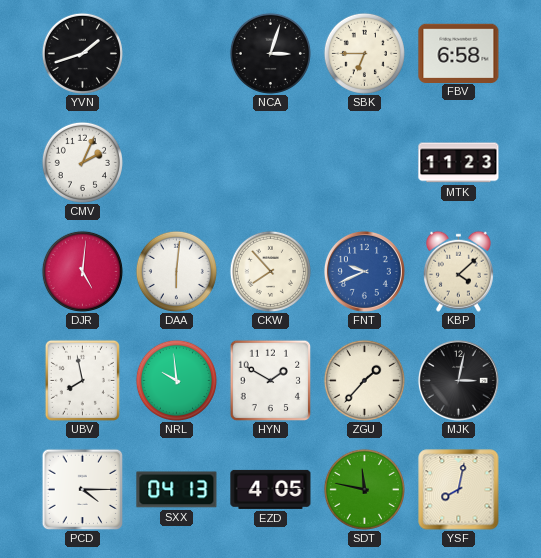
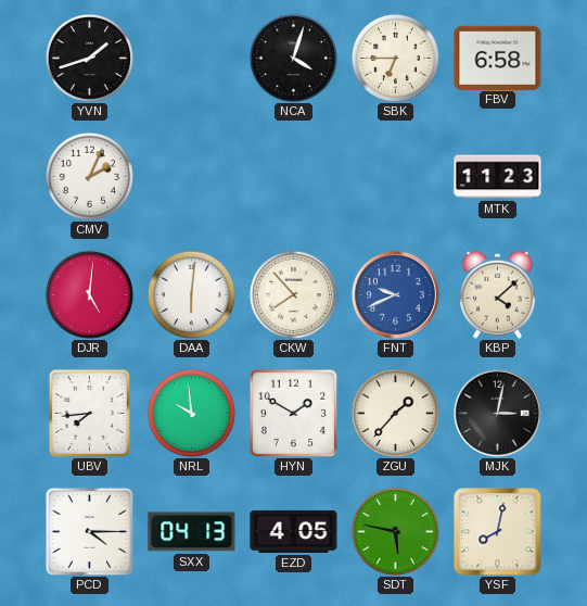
NCA: 3:03 -> 4:03 (293, 58)
UBV: 7:58 -> 7:44 (89, 413)
SDT: 11:47 -> 5:47 (395, 531)
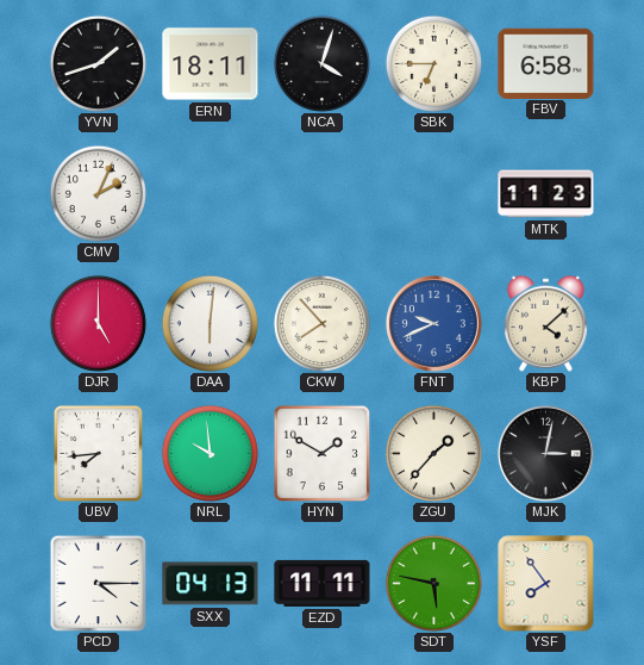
ERN: none -> 18:11 (211, 64)
DJR: 5:01 -> 5:00 (98, 323)
EZD: 4:05 -> 11:11 (323, 583)
YSF: 8:02 -> 7:54 (546, 584)
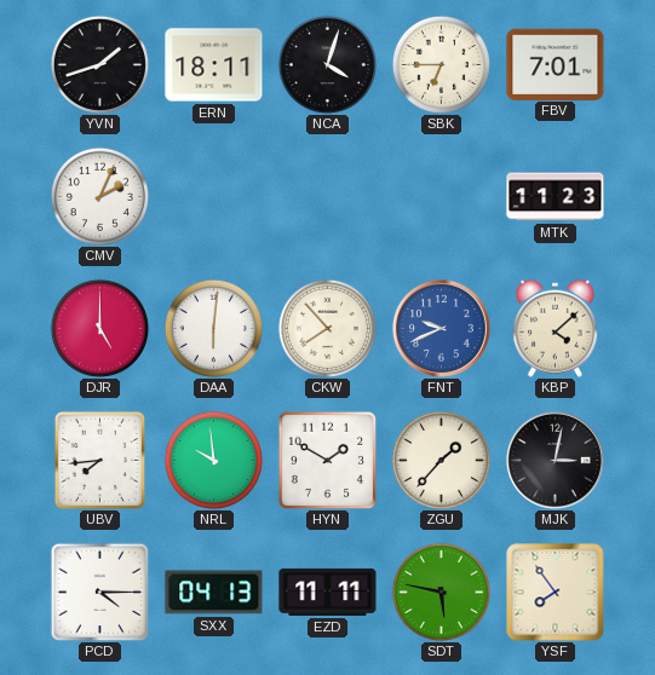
FBV: 6:58 -> 7:01 (556, 64)
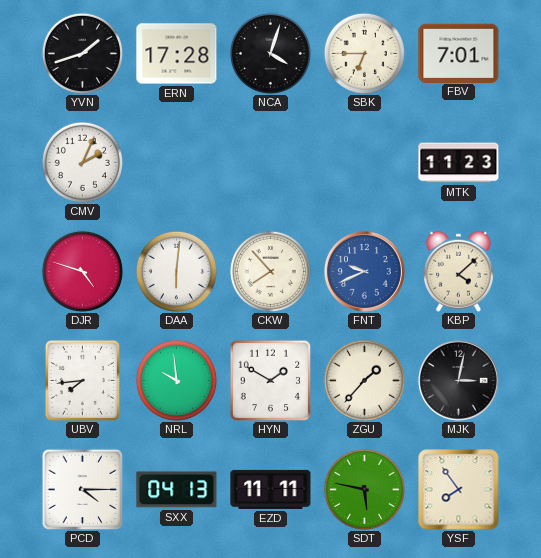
ERN: 18:11 -> 17:28 (177, 54)
DJR: 5:00 -> 4:48 (82, 271)
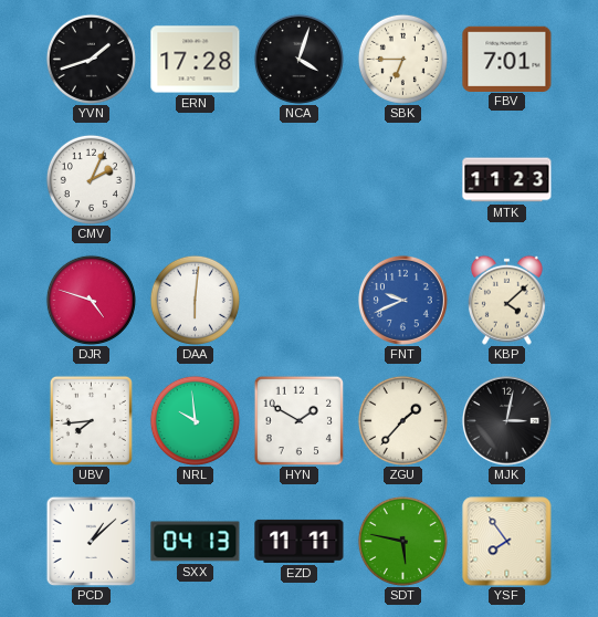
CKW: 7:53 -> none (270, 271)
PCD: 4:15 -> 1:08 (91, 541)
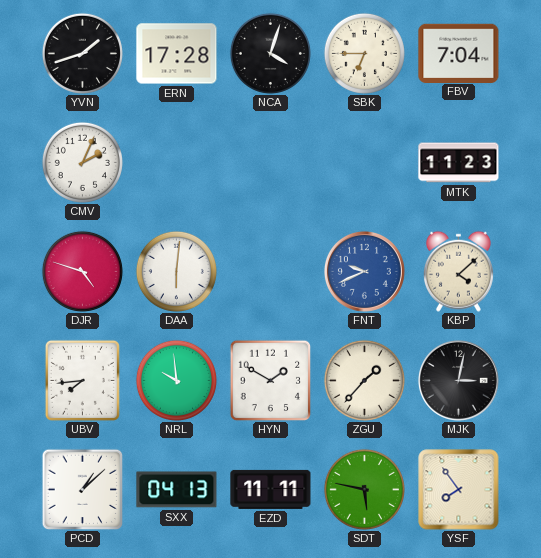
FBV: 7:01 -> 7:04 (459, 53)
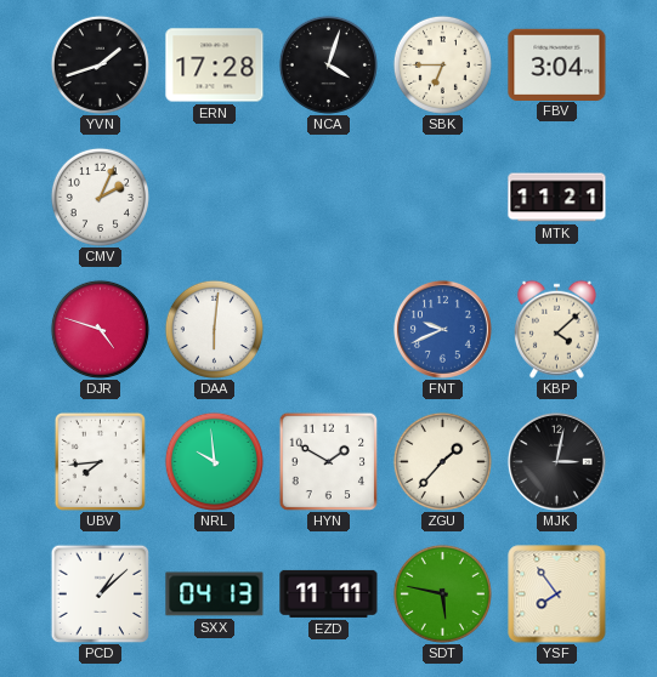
FBV: 7:04 -> 3:04 (557, 64)
MTK: 11:23 -> 11:21 (557, 198)
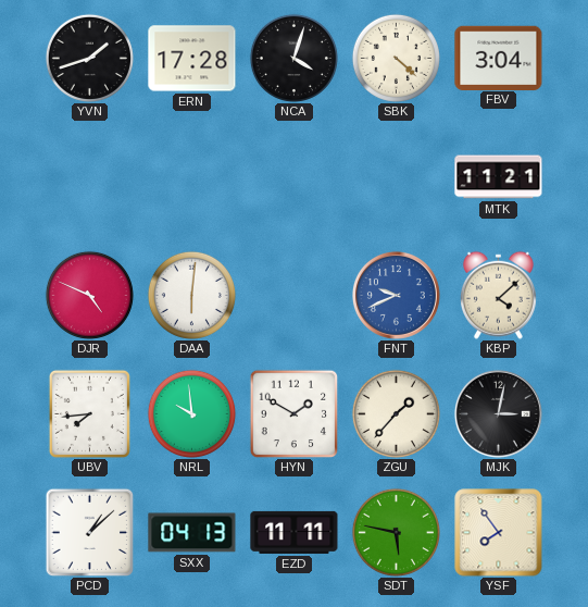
SBK: 6:45 -> 4:22 (396, 58)
CMV: 2:04 -> none (100, 197)
DJR: 4:48 -> 4:49 (89, 295)
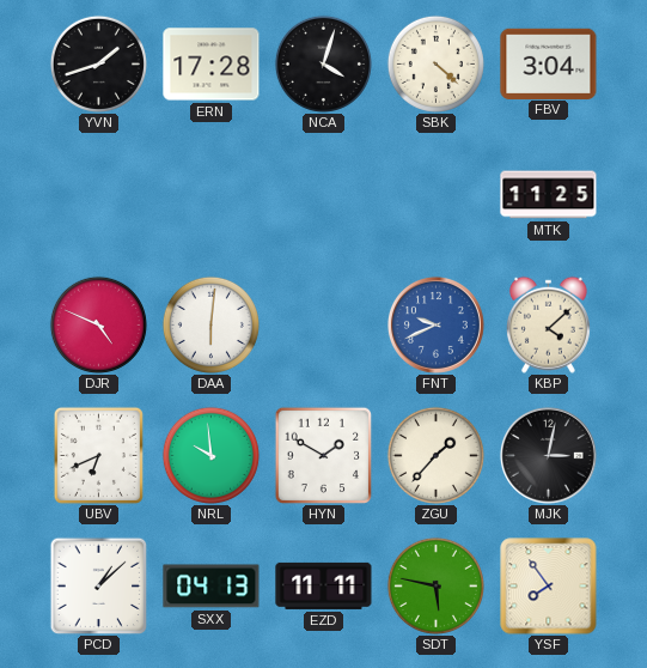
MTK: 11:21 -> 11:25 (549, 195)
UBV: 7:44 -> 6:41 (98, 455)
